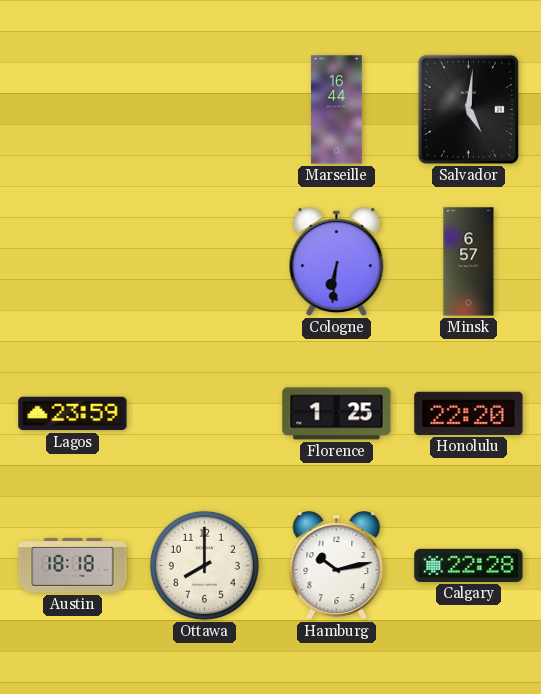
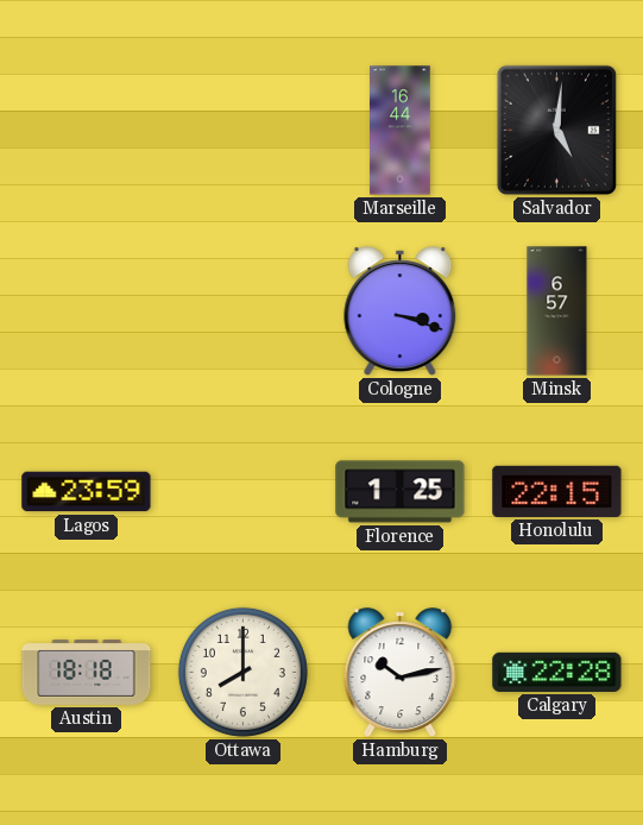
Cologne: 6:31 -> 3:18 (401, 311)
Honolulu: 22:20 -> 22:15 (557, 491)
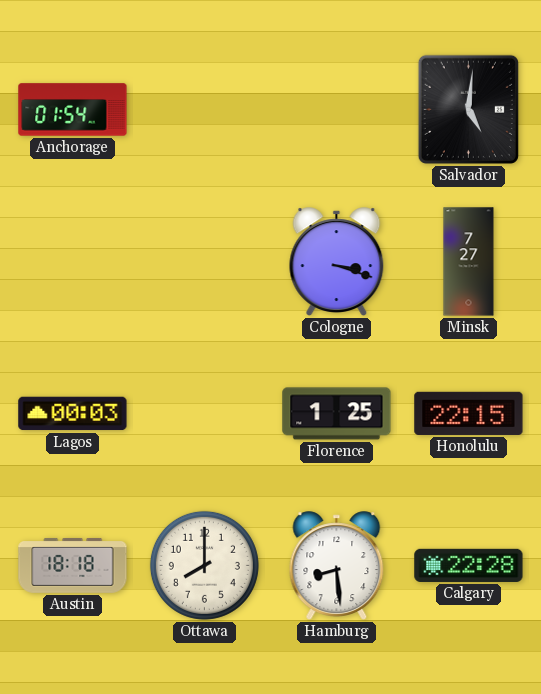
Anchorage: none -> 01:54 (73, 110)
Marseille: 16:44 -> none (401, 131)
Minsk: 6:57 -> 7:27 (469, 262)
Lagos: 23:59 -> 00:03 (73, 414)
Hamburg: 10:13 -> 8:29 (337, 566)
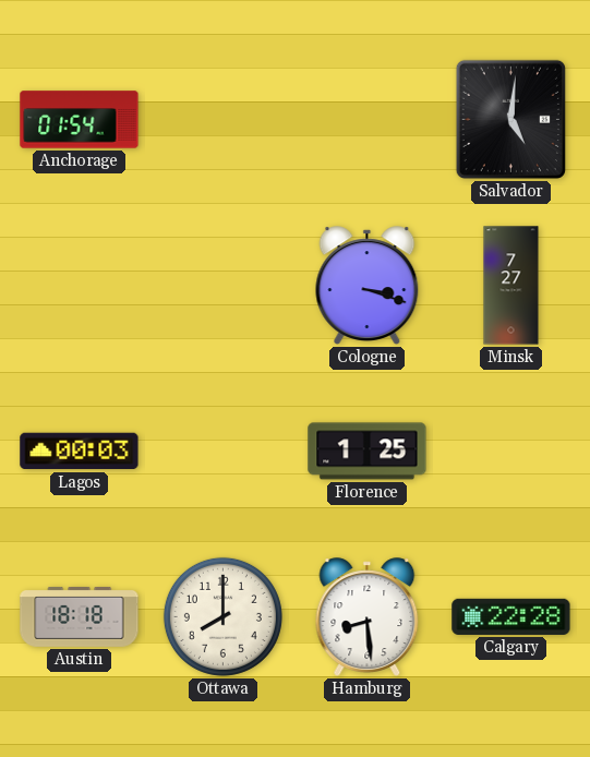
Honolulu: 22:15 -> none (469, 413)
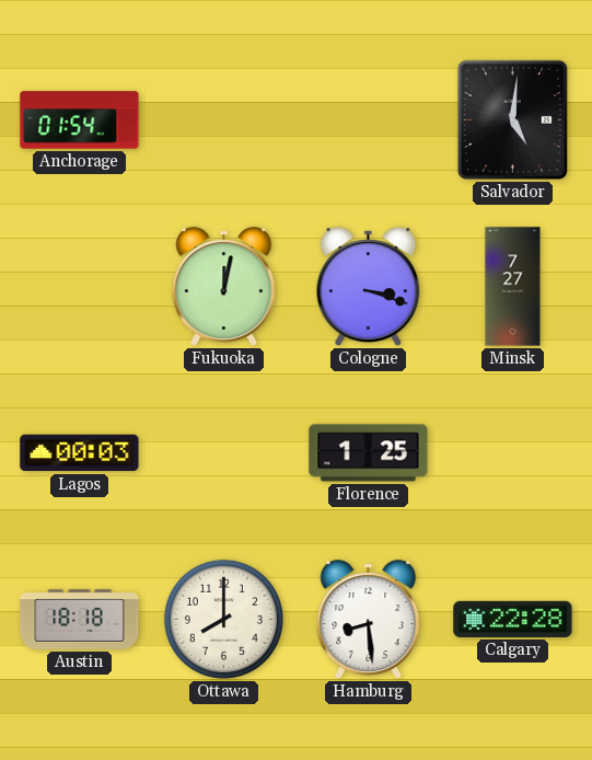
Fukuoka: none -> 12:02 (224, 287)
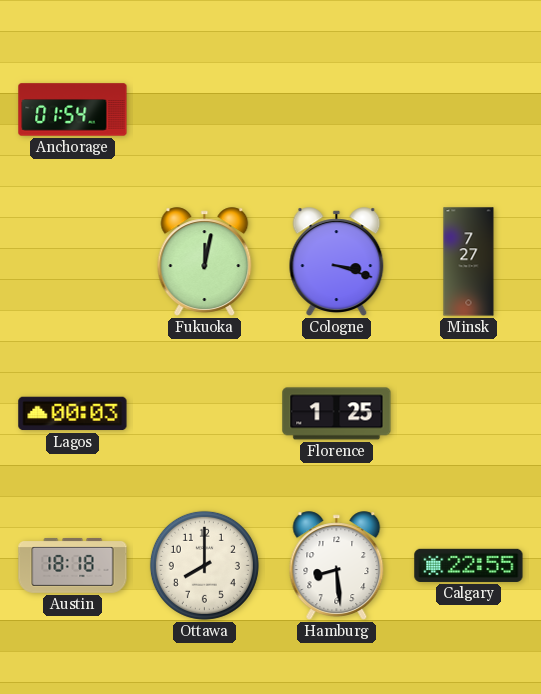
Salvador: 5:01 -> none (512, 119)
Calgary: 22:28 -> 22:55 (469, 565)
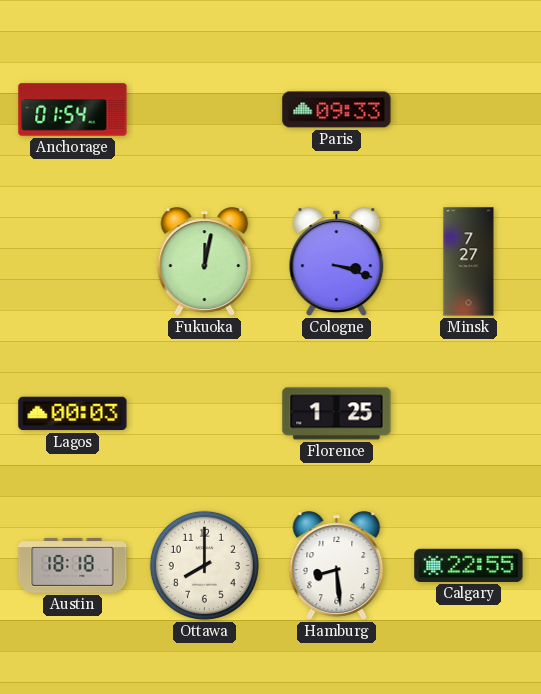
Paris: none -> 09:33 (337, 110)
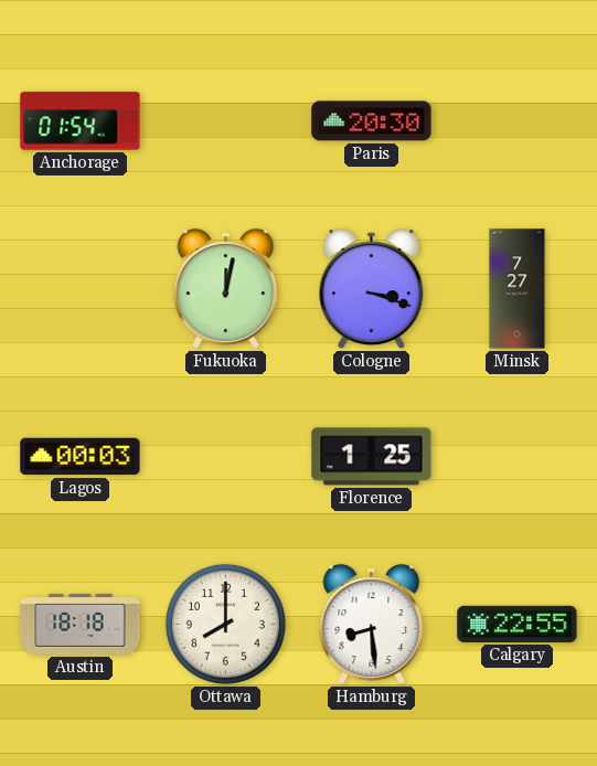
Paris: 09:33 -> 20:30 (372, 121)
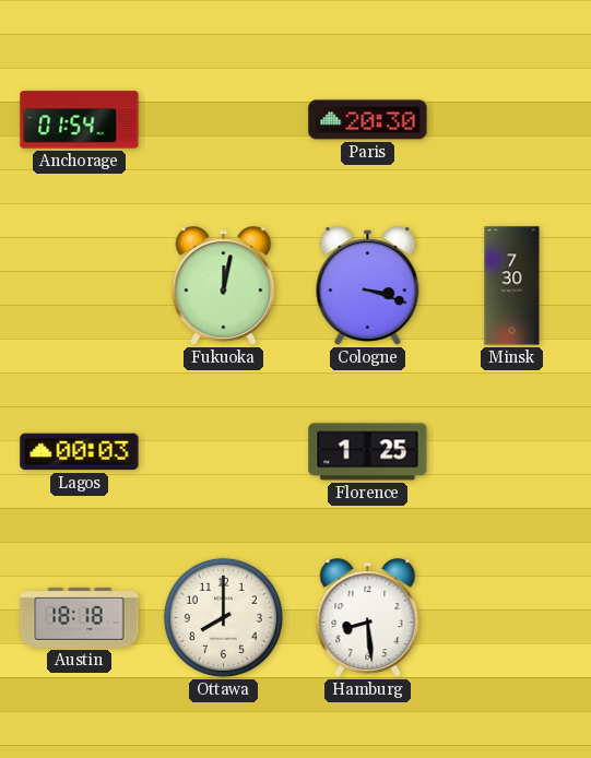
Minsk: 7:27 -> 7:30 (512, 286)
Calgary: 22:55 -> none (518, 624)
